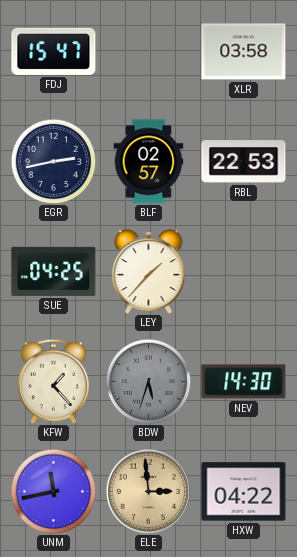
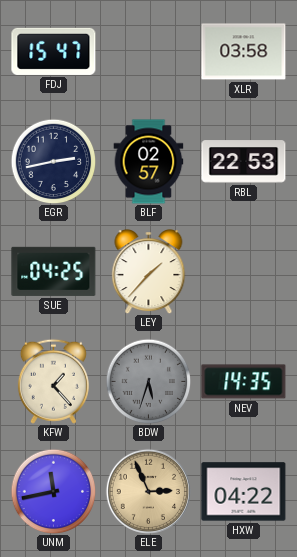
NEV: 14:30 -> 14:35 (244, 382)
ELE: 2:59 -> 2:56 (148, 491)
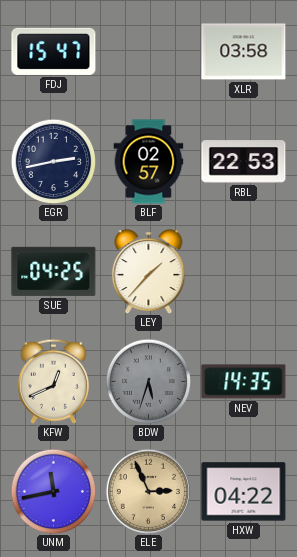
KFW: 1:23 -> 12:41 (53, 381)
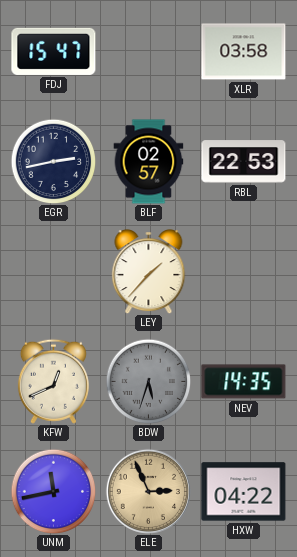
SUE: 04:25 -> none (54, 271)
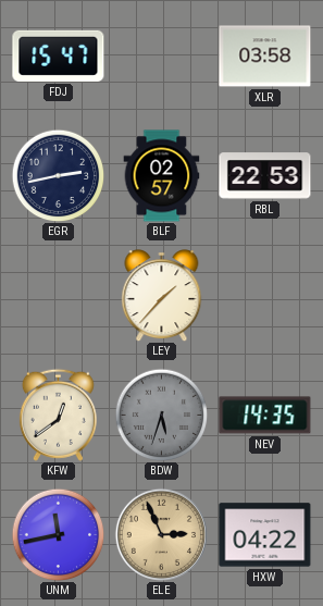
KFW: 12:41 -> 12:39 (58, 415)
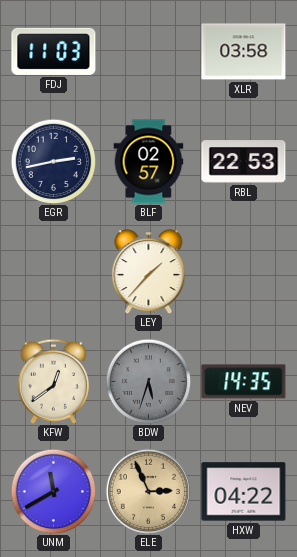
FDJ: 15:47 -> 11:03 (54, 51)
UNM: 11:43 -> 11:40 (53, 491)
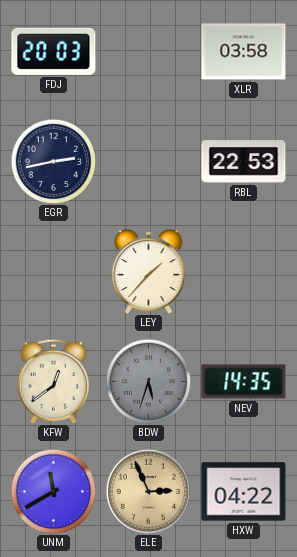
FDJ: 11:03 -> 20:03 (54, 51)
BLF: 02:57 -> none (149, 162)
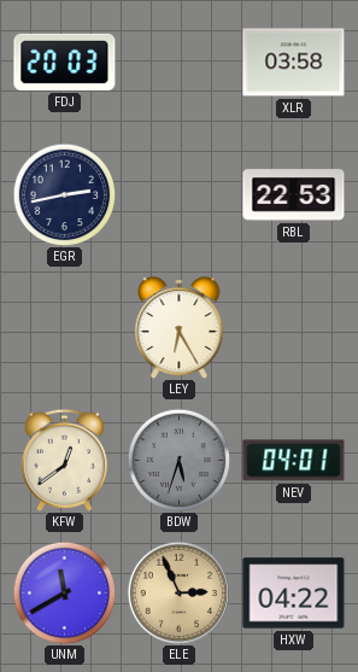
LEY: 1:37 -> 6:25 (180, 328)
NEV: 14:35 -> 04:01 (294, 461)
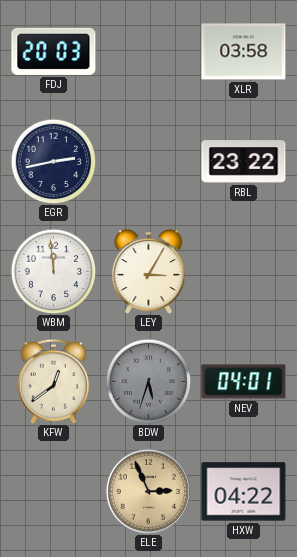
RBL: 22:53 -> 23:22 (244, 162)
WBM: none -> 11:59 (53, 271)
LEY: 6:25 -> 3:05 (149, 272)
UNM: 11:40 -> none (64, 592)
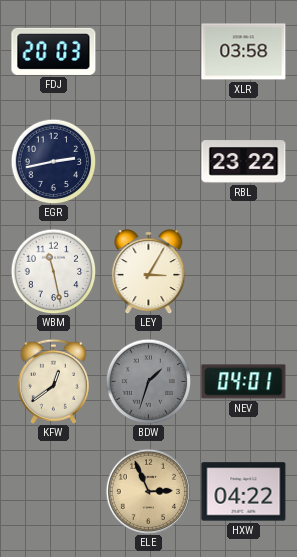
WBM: 11:59 -> 11:28 (53, 271)
BDW: 5:33 -> 1:33 (148, 381)
